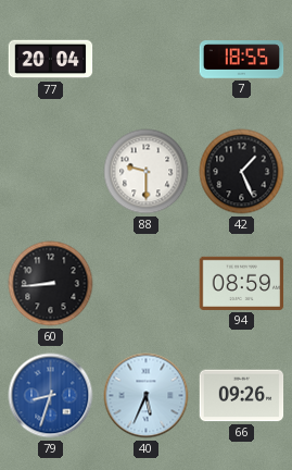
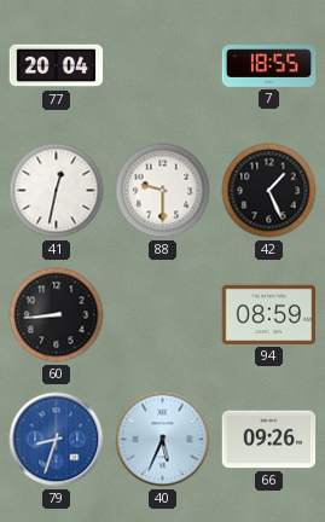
41: none -> 12:32 (57, 191)
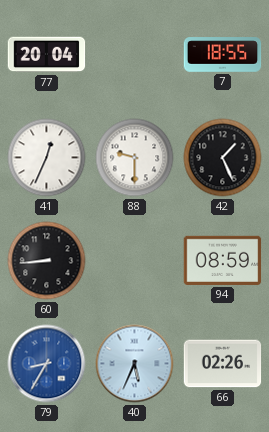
41: 12:32 -> 12:34 (47, 158)
79: 8:33 -> 8:35 (47, 364)
66: 09:26 -> 02:26 (223, 364)
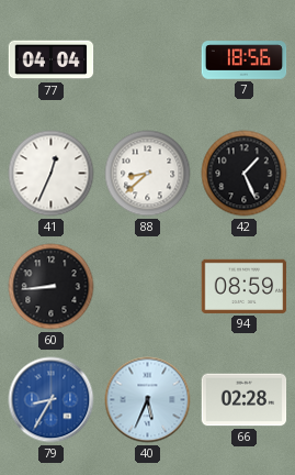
77: 20:04 -> 04:04 (52, 60)
7: 18:55 -> 18:56 (245, 60)
88: 9:30 -> 8:38 (148, 174)
66: 02:26 -> 02:28 (245, 400)
